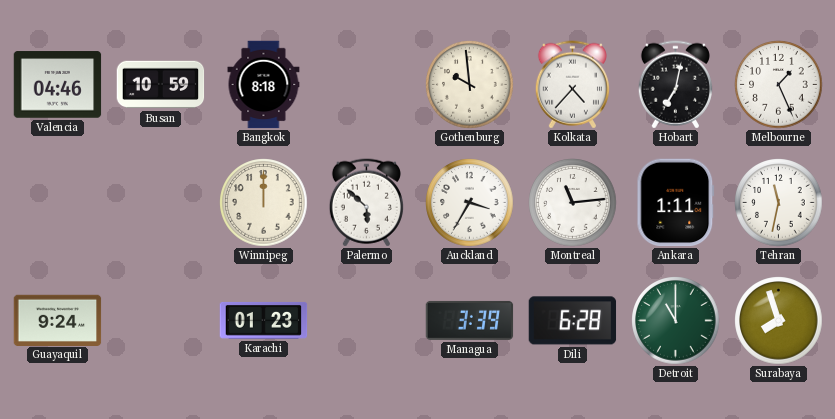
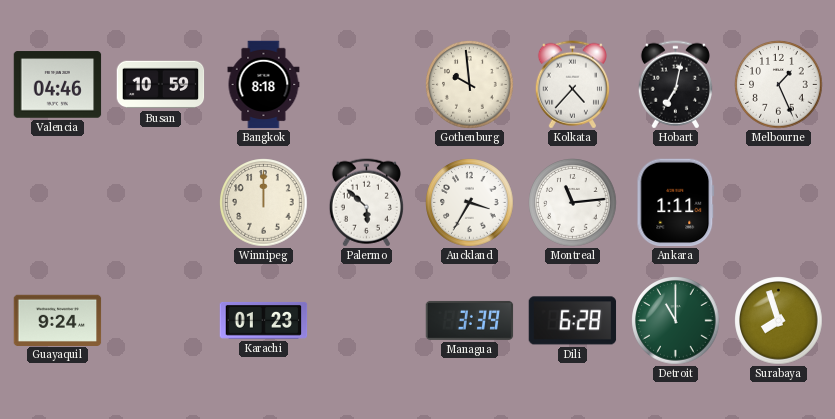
Tehran: 11:32 -> none (779, 203)
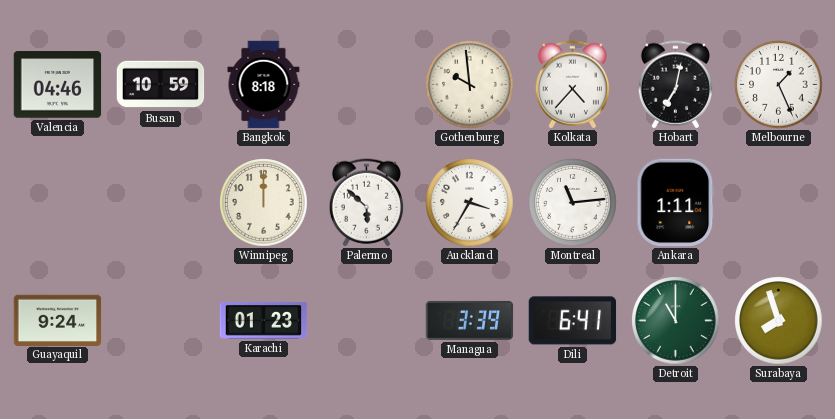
Dili: 6:28 -> 6:41 (573, 321)
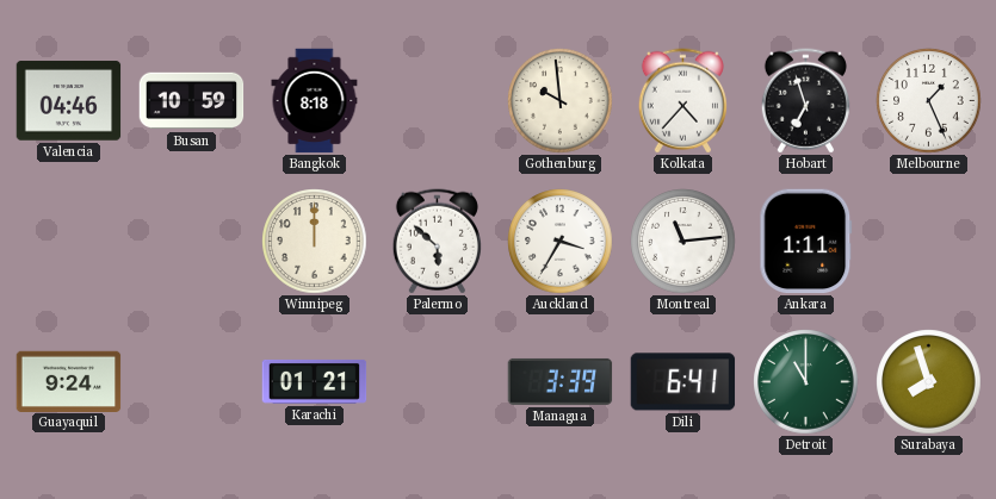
Hobart: 7:02 -> 6:57 (805, 101)
Karachi: 01:23 -> 01:21 (315, 381)
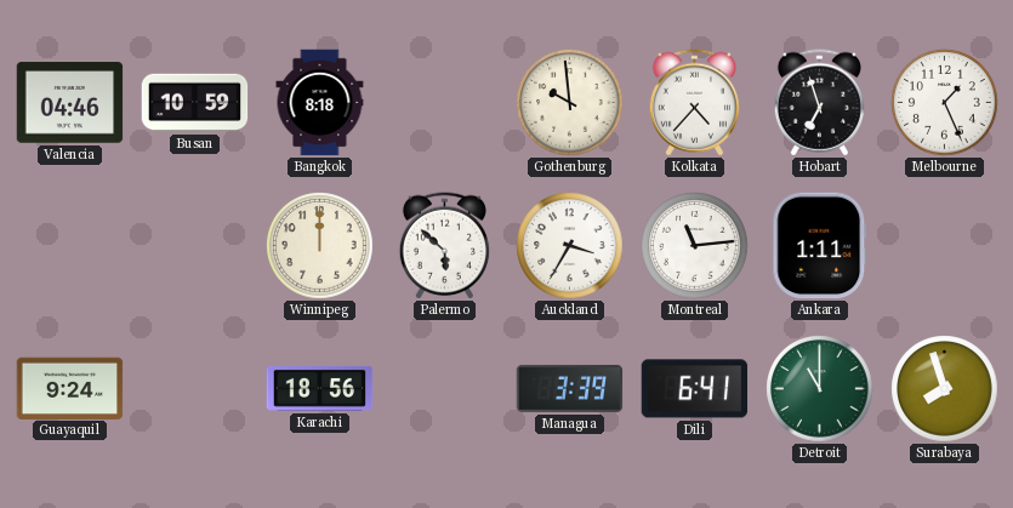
Karachi: 01:21 -> 18:56 (320, 388)
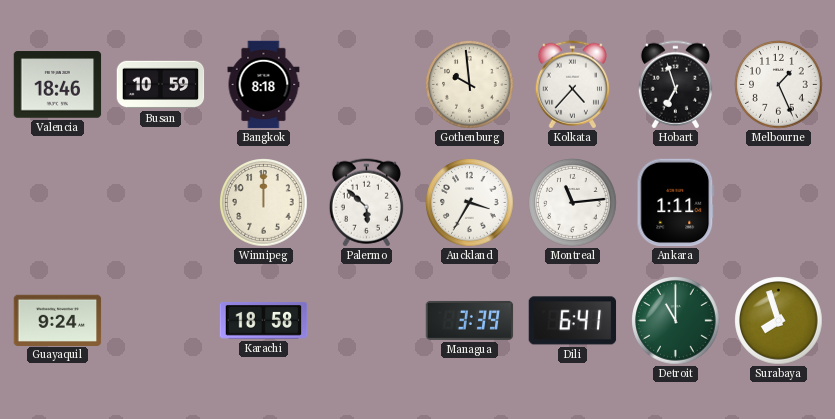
Valencia: 04:46 -> 18:46 (58, 85)
Karachi: 18:56 -> 18:58 (264, 320)
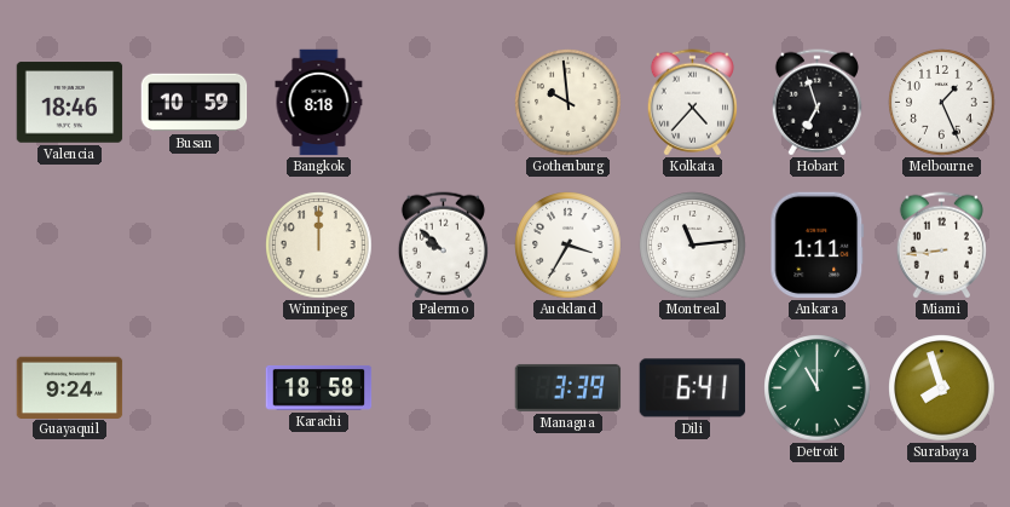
Palermo: 5:52 -> 9:52 (443, 246)
Miami: none -> 8:44 (941, 246)
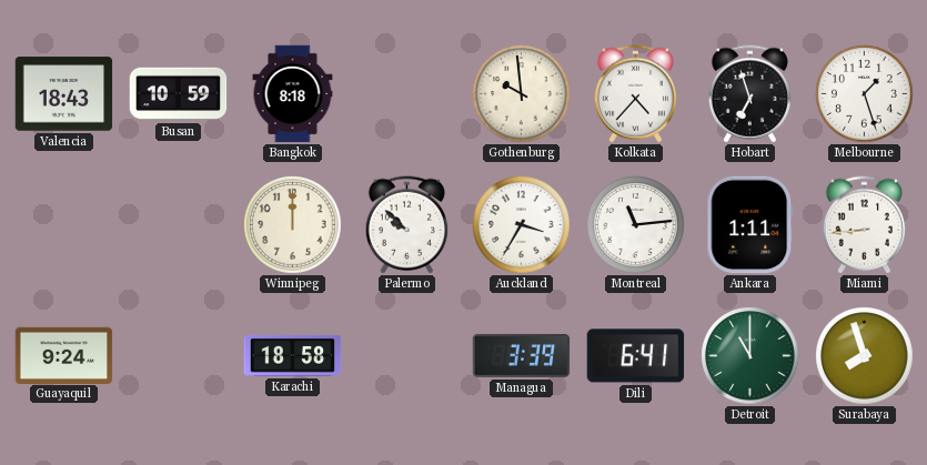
Valencia: 18:46 -> 18:43 (64, 94)
Melbourne: 1:26 -> 1:27 (865, 94)
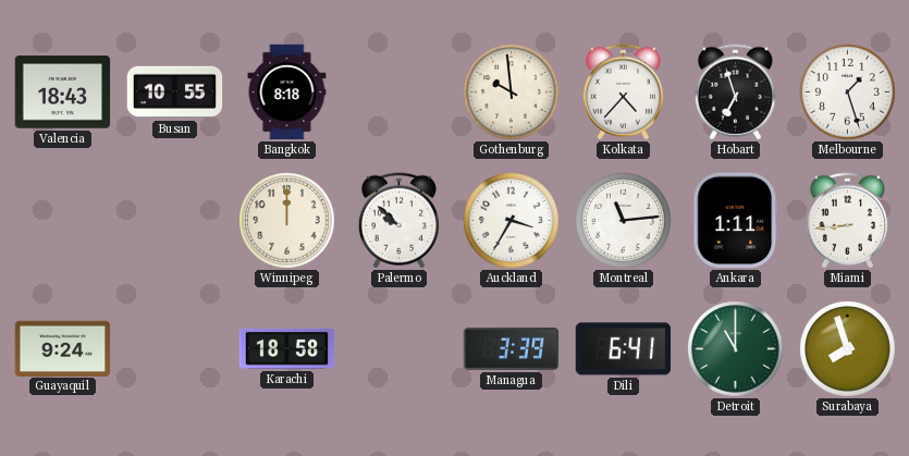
Busan: 10:59 -> 10:55 (175, 93)
